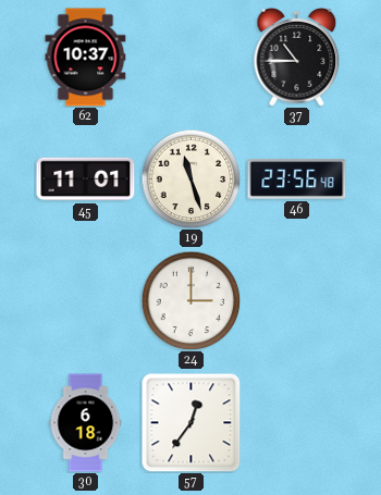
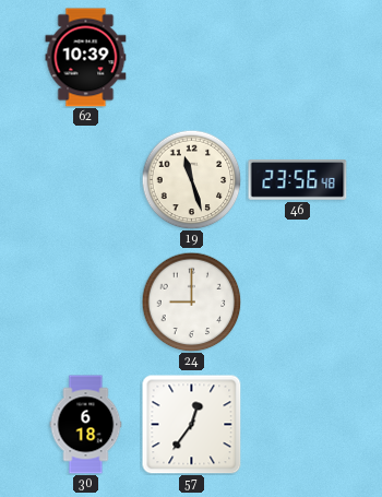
62: 10:37 -> 10:39 (86, 58)
37: 10:45 -> none (297, 57)
45: 11:01 -> none (86, 180)
24: 3:00 -> 9:00 (191, 301)
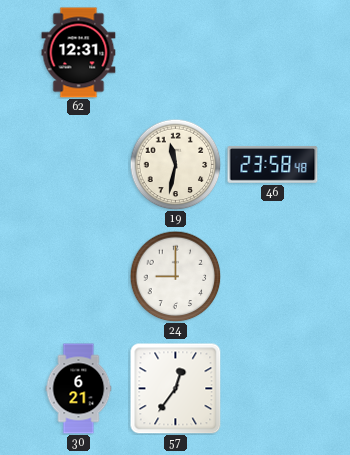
62: 10:39 -> 12:31 (79, 53)
19: 11:27 -> 11:32 (175, 164)
46: 23:56 -> 23:58 (273, 165)
30: 6:18 -> 6:21 (79, 389)
